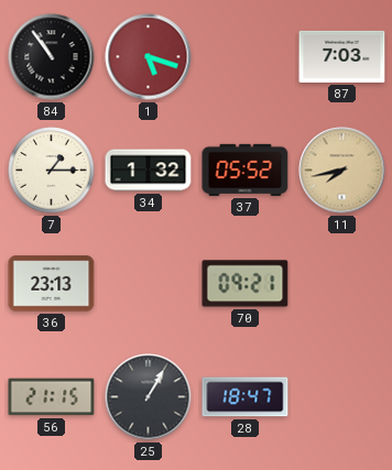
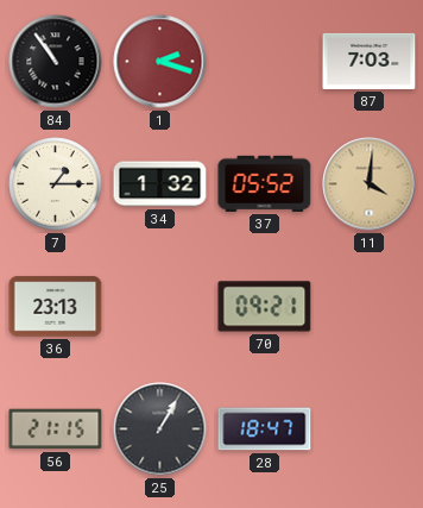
1: 5:18 -> 2:18 (160, 62)
11: 7:43 -> 4:01 (370, 184)
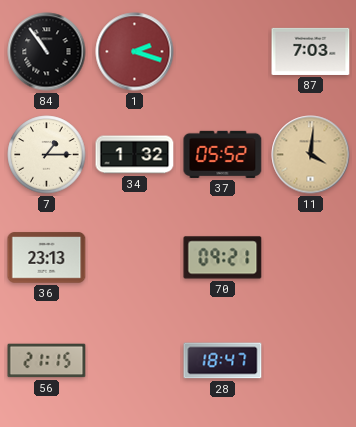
25: 1:05 -> none (160, 429)
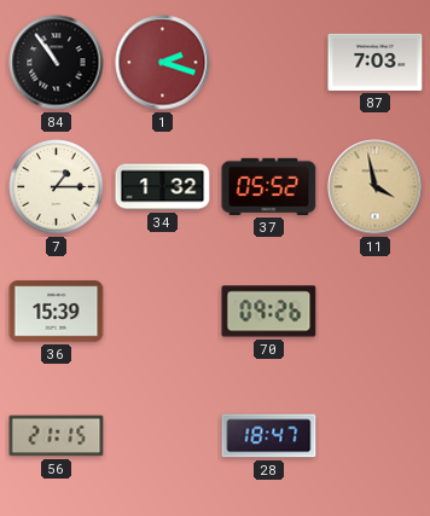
11: 4:01 -> 3:58 (376, 187)
36: 23:13 -> 15:39 (57, 312)
70: 09:21 -> 09:26 (269, 312)
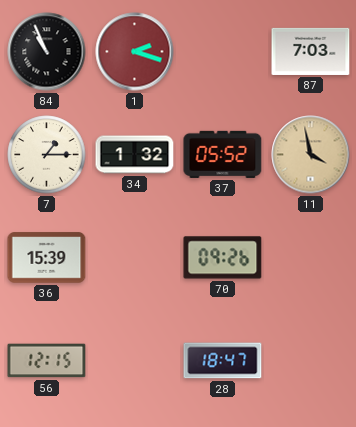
84: 10:54 -> 10:56 (47, 52)
56: 21:15 -> 12:15 (47, 361)
